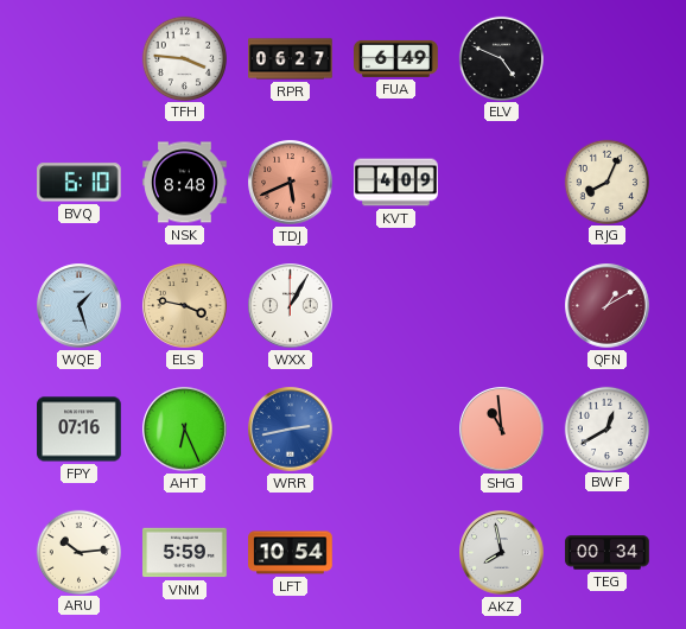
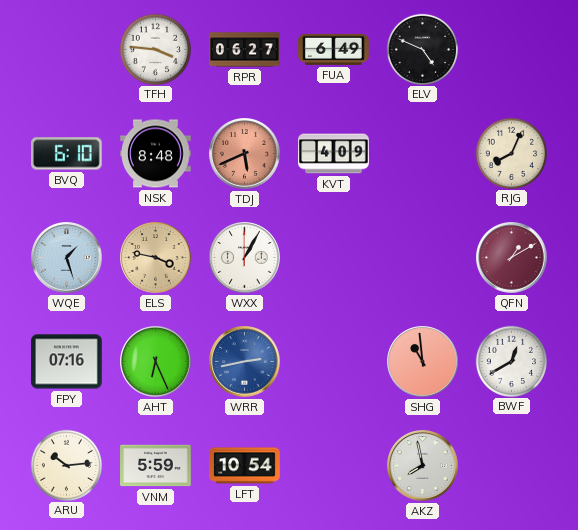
TEG: 00:34 -> none (608, 553)
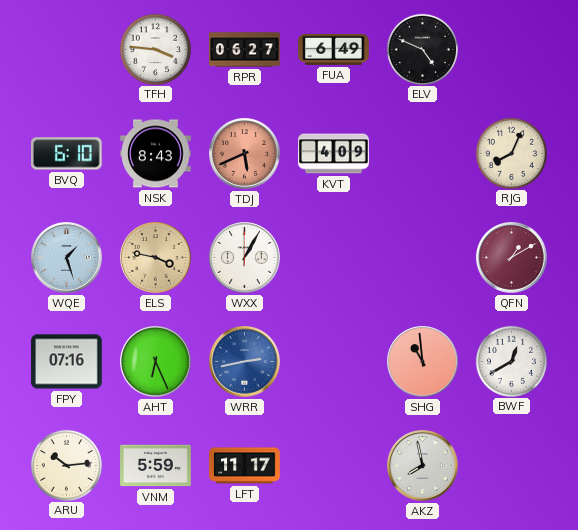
NSK: 8:48 -> 8:43 (156, 154)
LFT: 10:54 -> 11:17 (245, 466)
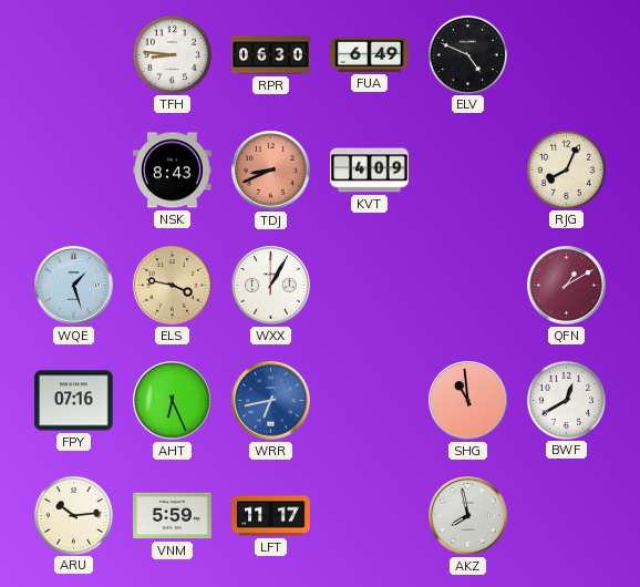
TFH: 3:46 -> 8:46 (172, 54)
RPR: 06:27 -> 06:30 (271, 55)
BVQ: 6:10 -> none (67, 154)
TDJ: 5:41 -> 8:41 (271, 171)
WRR: 2:43 -> 6:43 (271, 401)
